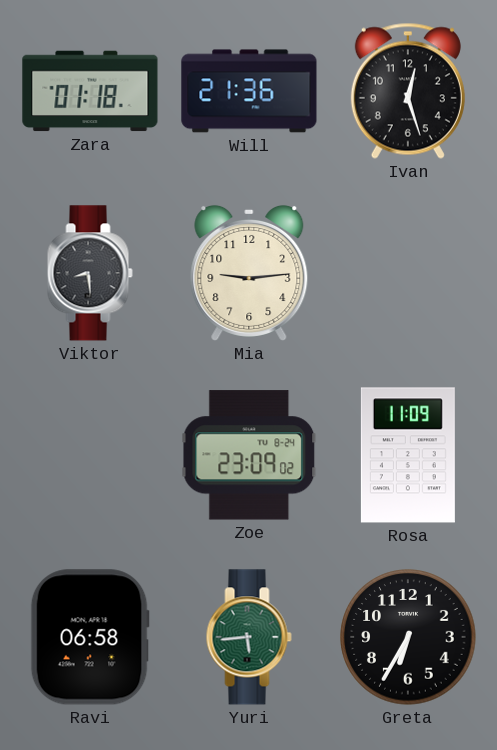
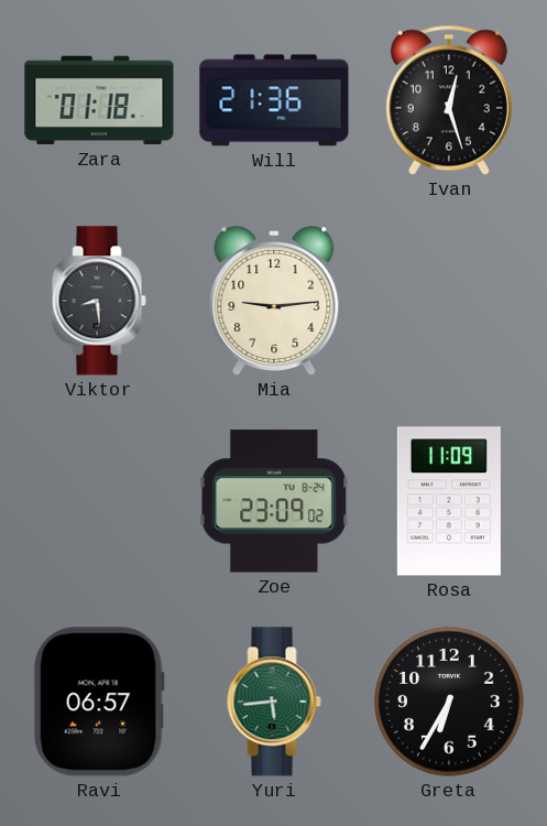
Ravi: 06:58 -> 06:57 (99, 702)
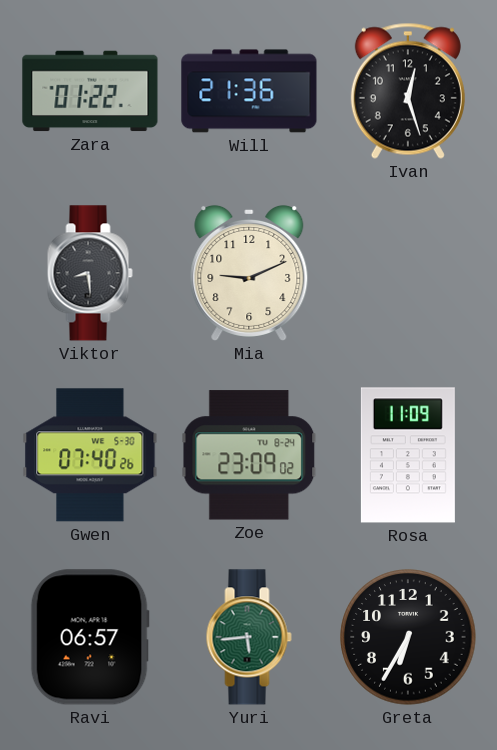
Zara: 01:18 -> 01:22 (90, 91)
Mia: 9:14 -> 9:11 (249, 273)
Gwen: none -> 07:40 (90, 455)
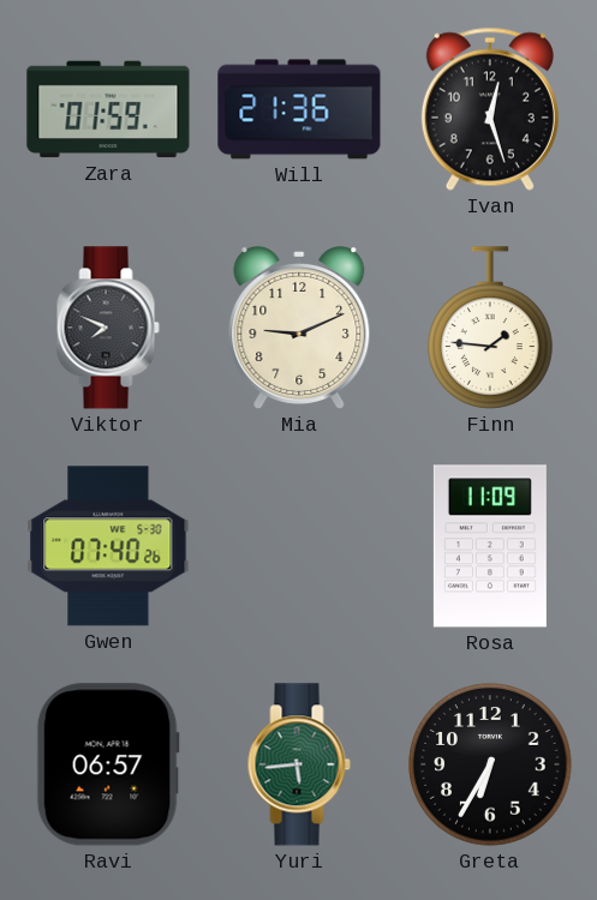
Zara: 01:22 -> 01:59 (108, 109)
Viktor: 8:29 -> 7:49 (108, 328)
Finn: none -> 1:46 (491, 328)
Zoe: 23:09 -> none (249, 455)
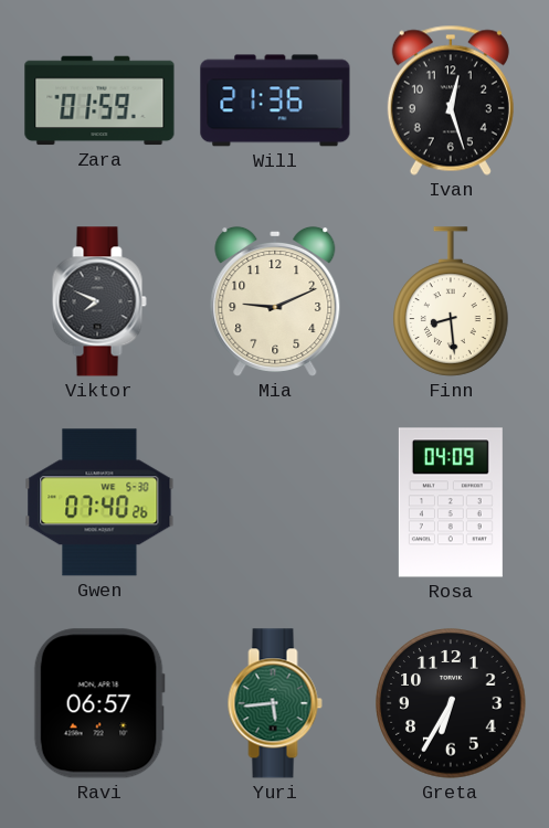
Finn: 1:46 -> 8:29 (452, 301)
Rosa: 11:09 -> 04:09 (451, 502)
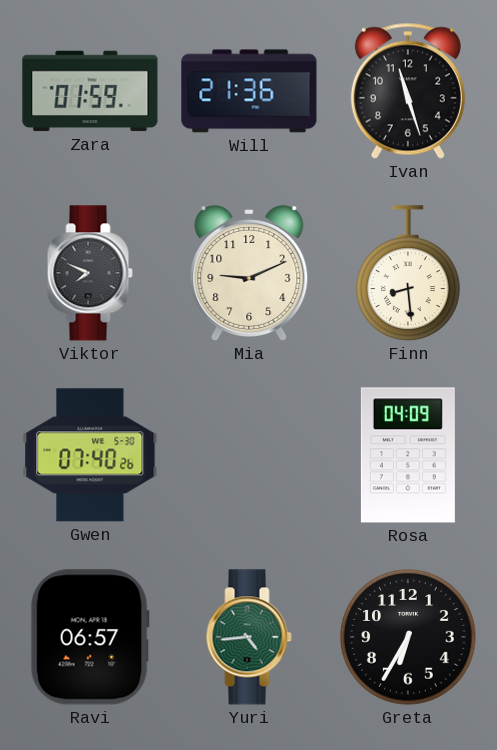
Ivan: 12:27 -> 11:27 (408, 91)
Yuri: 5:44 -> 4:44 (249, 637)
